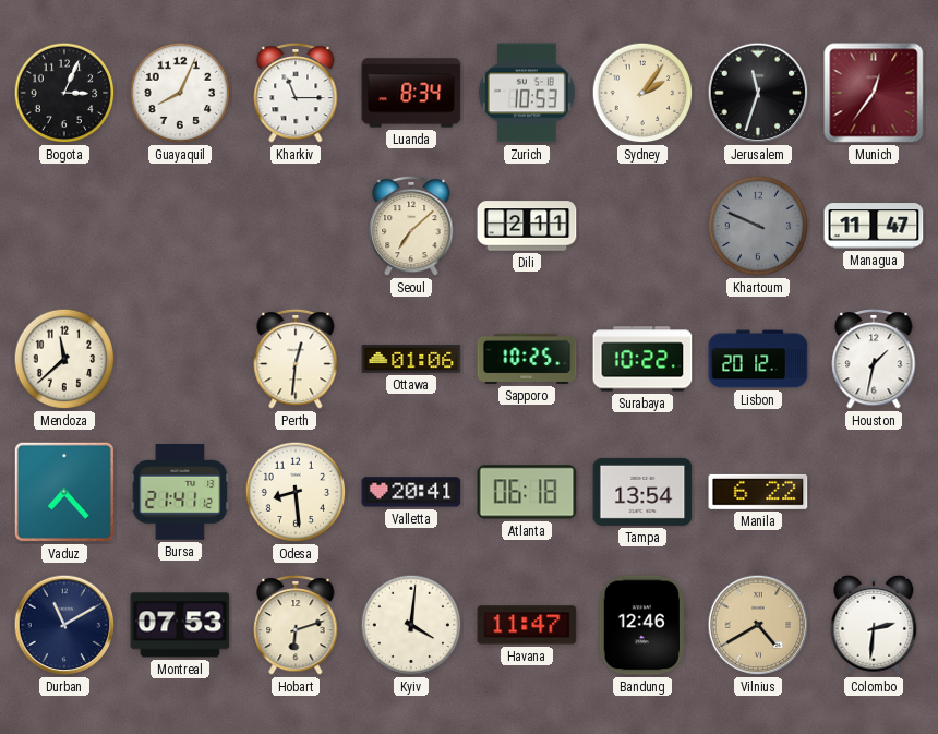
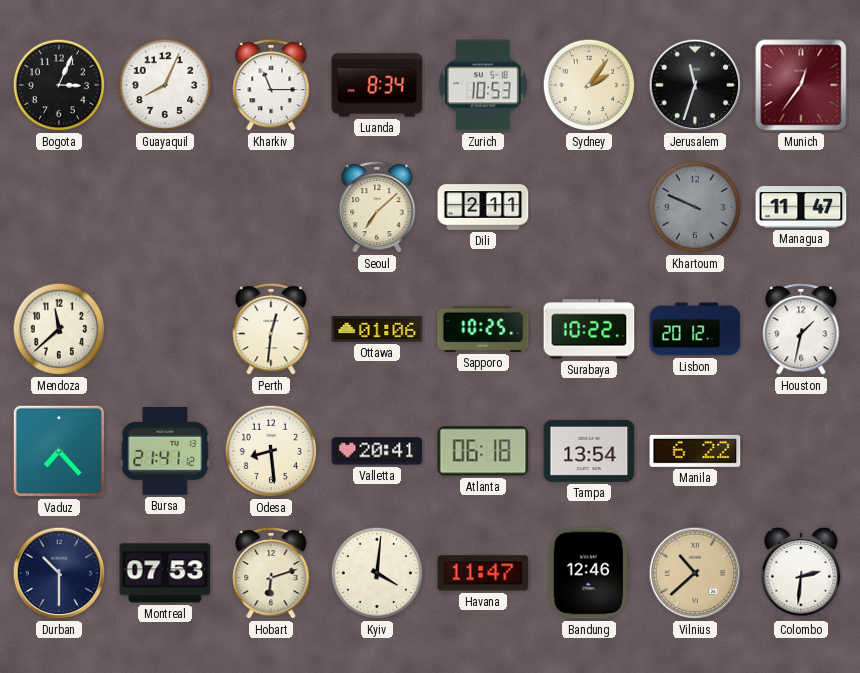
Durban: 11:10 -> 10:30 (59, 573)
Vilnius: 4:40 -> 10:38 (695, 573)
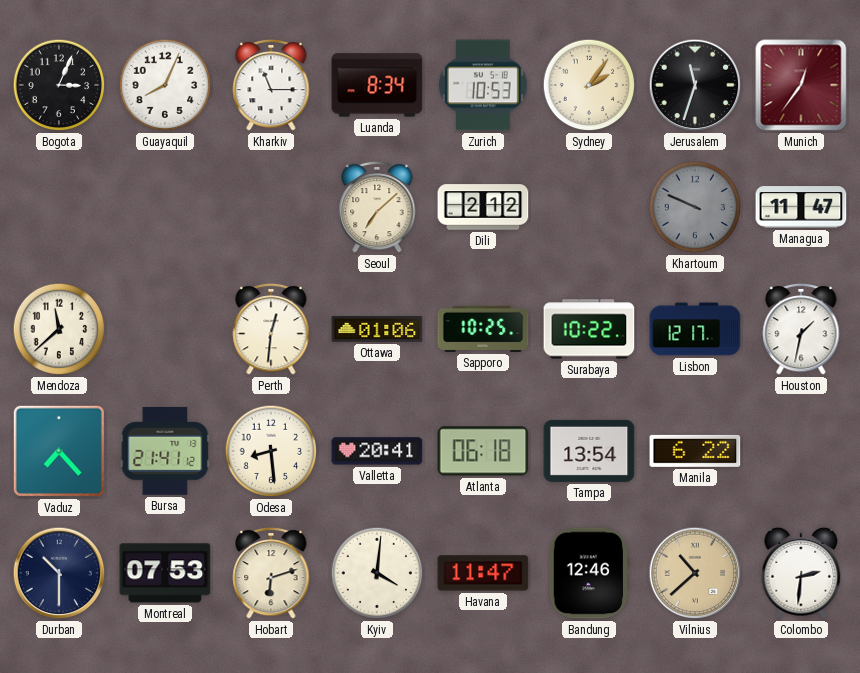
Dili: 2:11 -> 2:12 (483, 207)
Lisbon: 20:12 -> 12:17 (695, 329)
